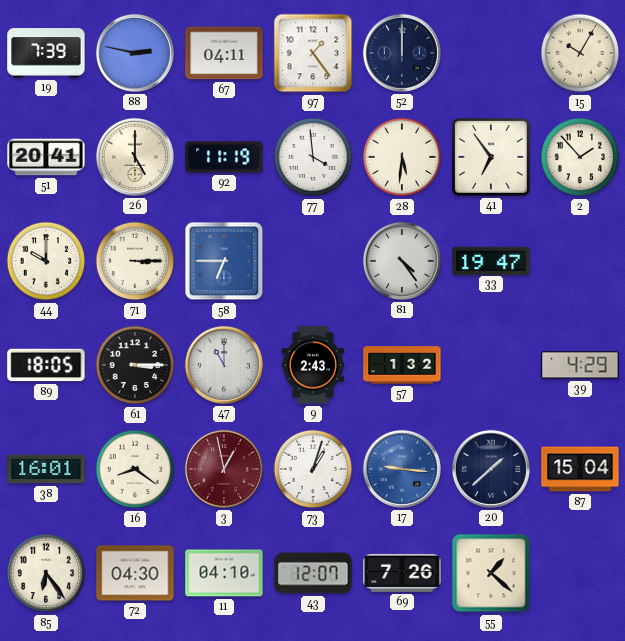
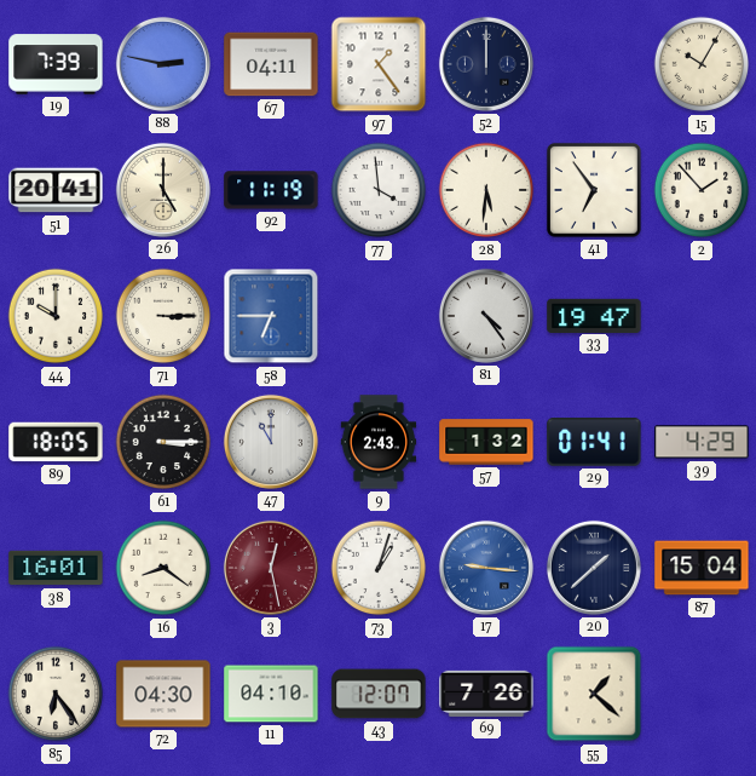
29: none -> 01:41 (594, 442)
3: 12:58 -> 12:28 (271, 568)
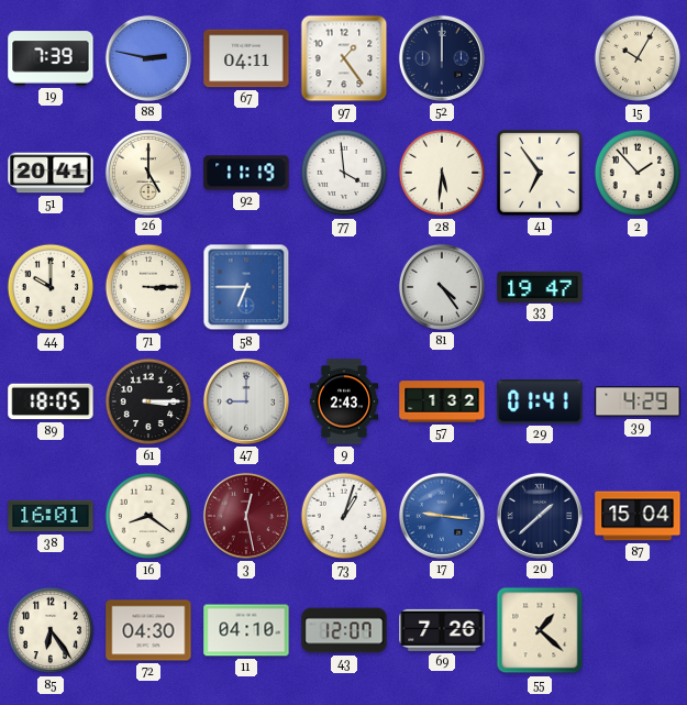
47: 11:00 -> 9:00 (246, 401)
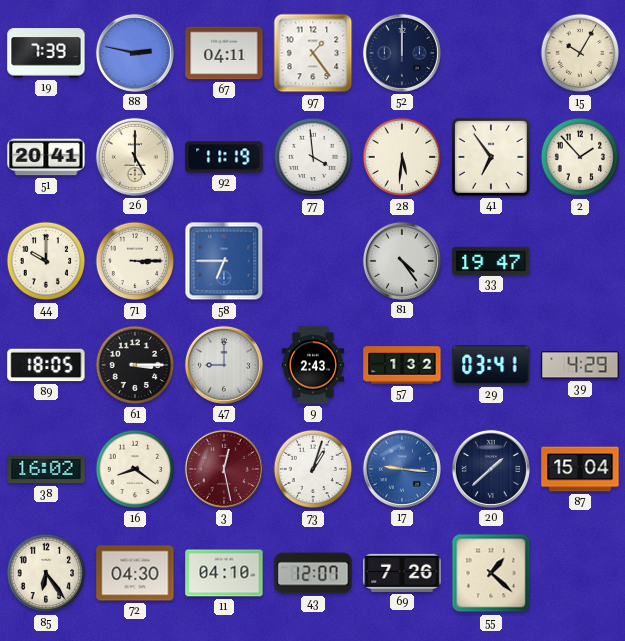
29: 01:41 -> 03:41 (491, 365)
38: 16:01 -> 16:02 (46, 469)
